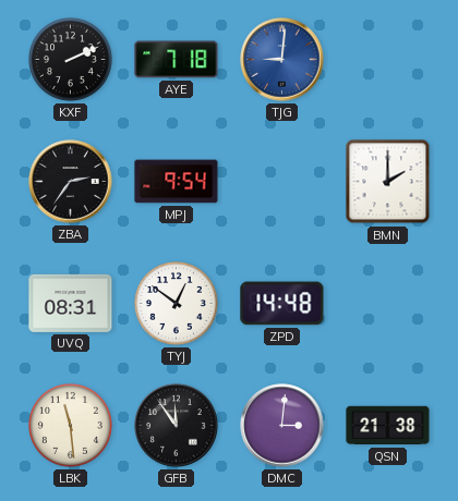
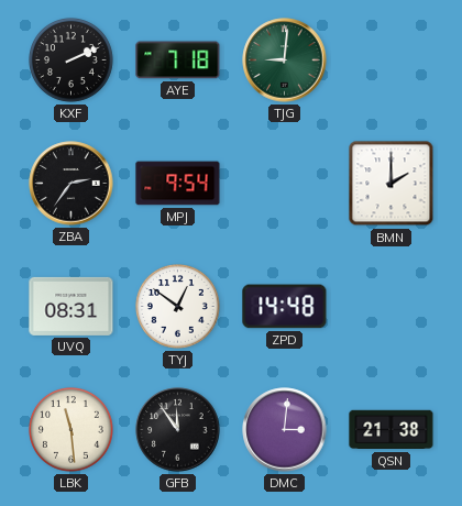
TJG dial: blue -> green (285, 61)
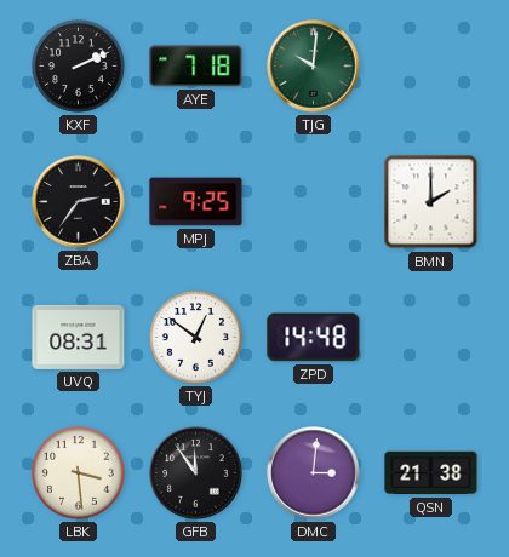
TJG: 9:01 -> 10:01 (314, 67)
MPJ: 9:54 -> 9:25 (196, 202)
LBK: 11:29 -> 3:29 (79, 473)
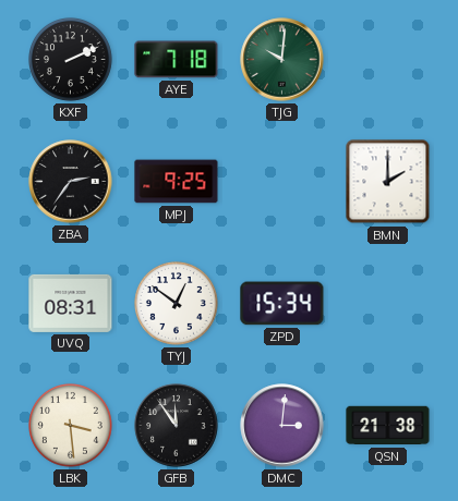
ZPD: 14:48 -> 15:34 (282, 304)
